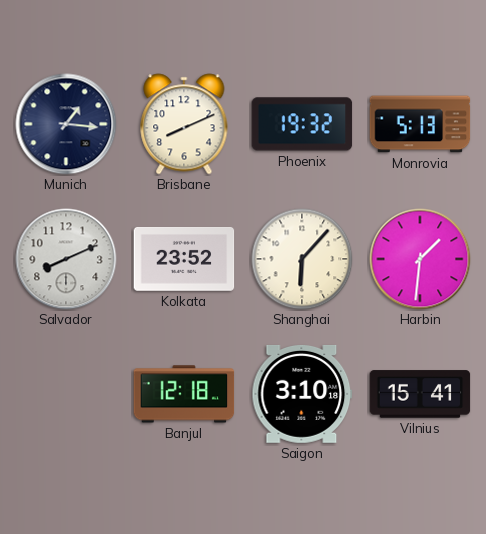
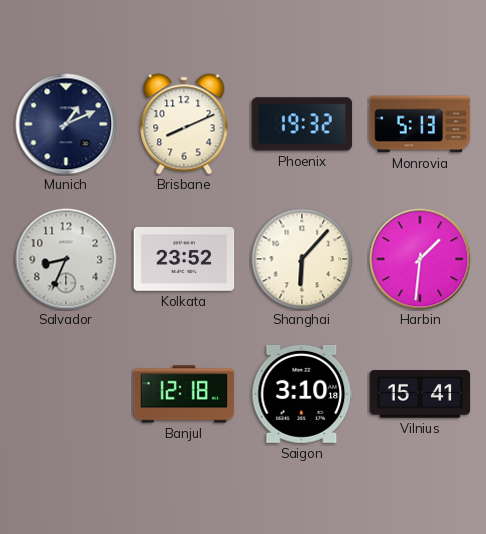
Munich: 1:16 -> 1:11 (66, 124)
Salvador: 8:11 -> 8:34 (66, 259)
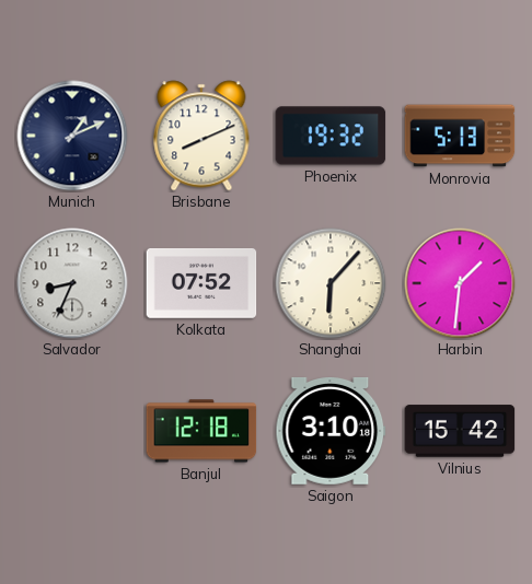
Kolkata: 23:52 -> 07:52 (201, 283)
Vilnius: 15:41 -> 15:42 (460, 431)
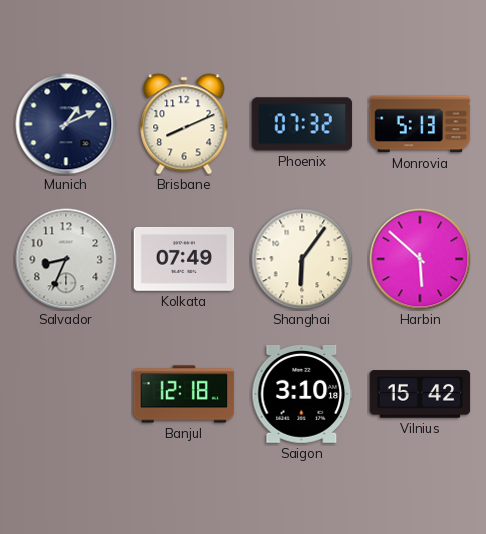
Phoenix: 19:32 -> 07:32 (302, 124)
Kolkata: 07:52 -> 07:49 (184, 259)
Shanghai: 6:07 -> 6:06 (302, 259)
Harbin: 1:31 -> 5:52 (420, 259)
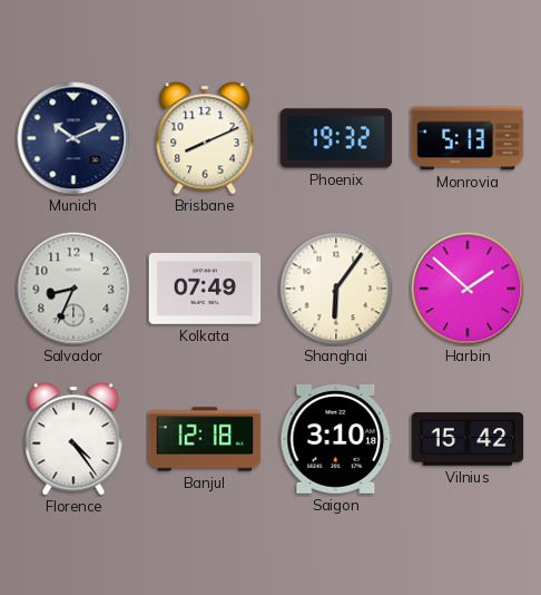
Munich: 1:11 -> 10:11 (73, 138)
Phoenix: 07:32 -> 19:32 (336, 138)
Harbin: 5:52 -> 1:52 (468, 289)
Florence: none -> 4:24 (73, 439)
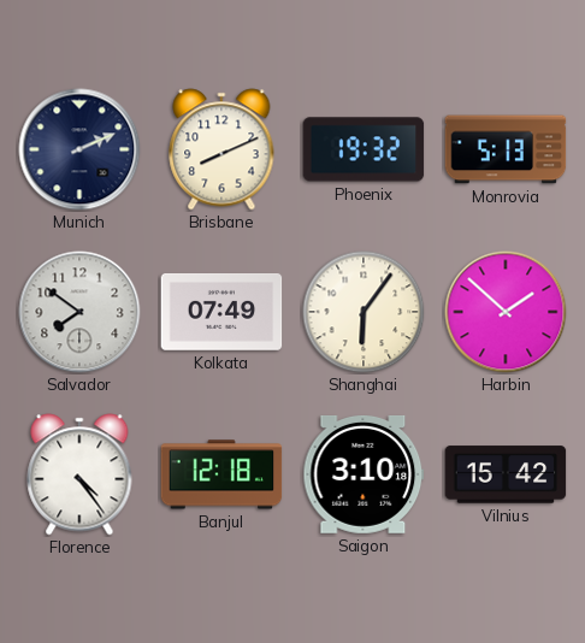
Munich: 10:11 -> 2:11 (79, 149)
Salvador: 8:34 -> 7:51 (79, 312)
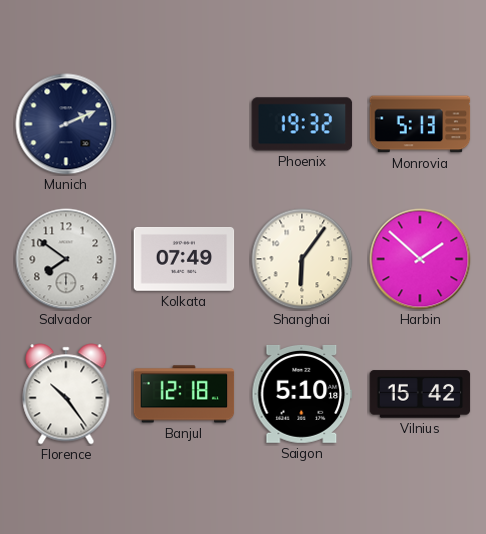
Brisbane: 8:11 -> none (221, 149)
Florence: 4:24 -> 10:24 (66, 394)
Saigon: 3:10 -> 5:10 (302, 394)
